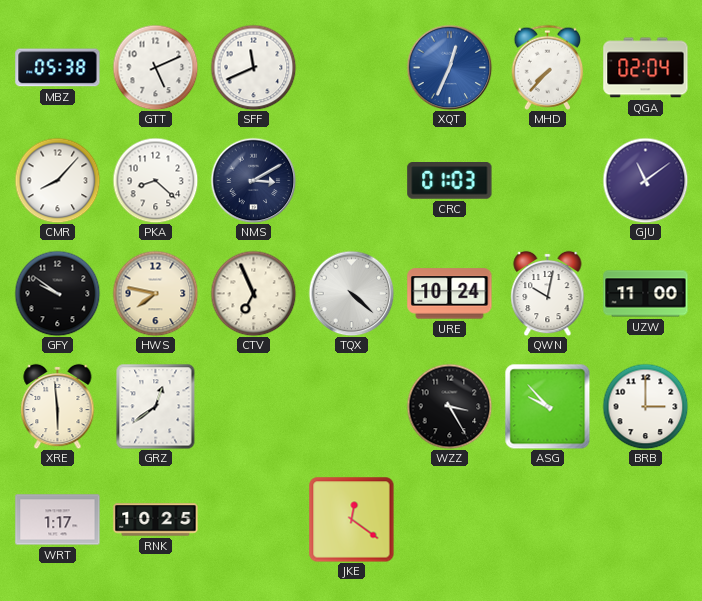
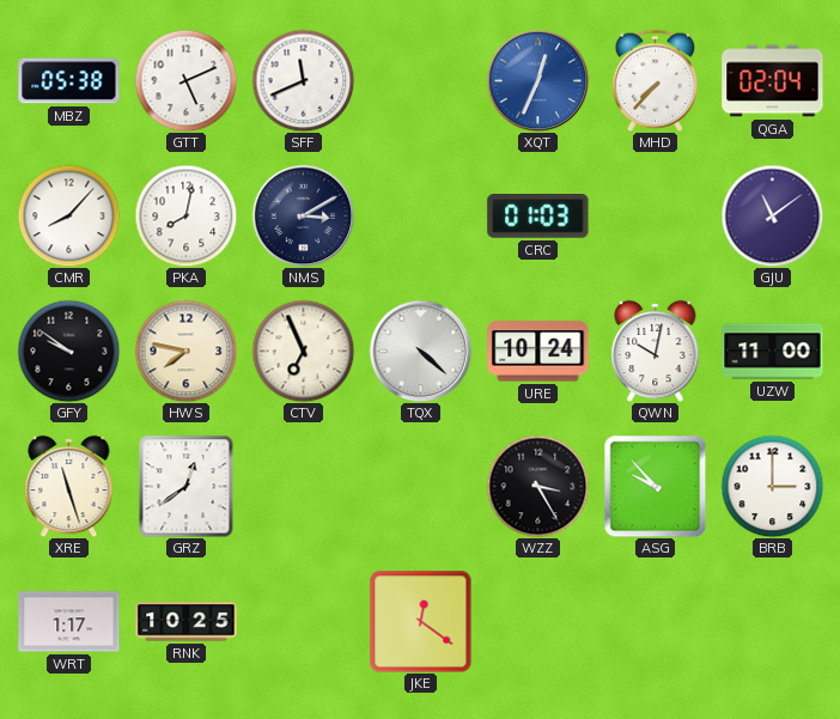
PKA: 8:22 -> 8:02 (185, 215)
XRE: 5:59 -> 11:27 (69, 486)
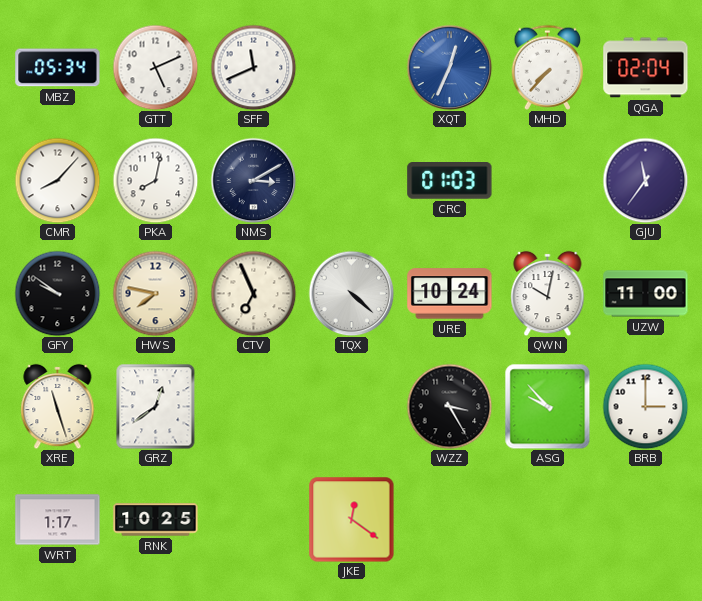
MBZ: 05:38 -> 05:34 (58, 68)
GJU: 11:09 -> 11:36 (645, 180)
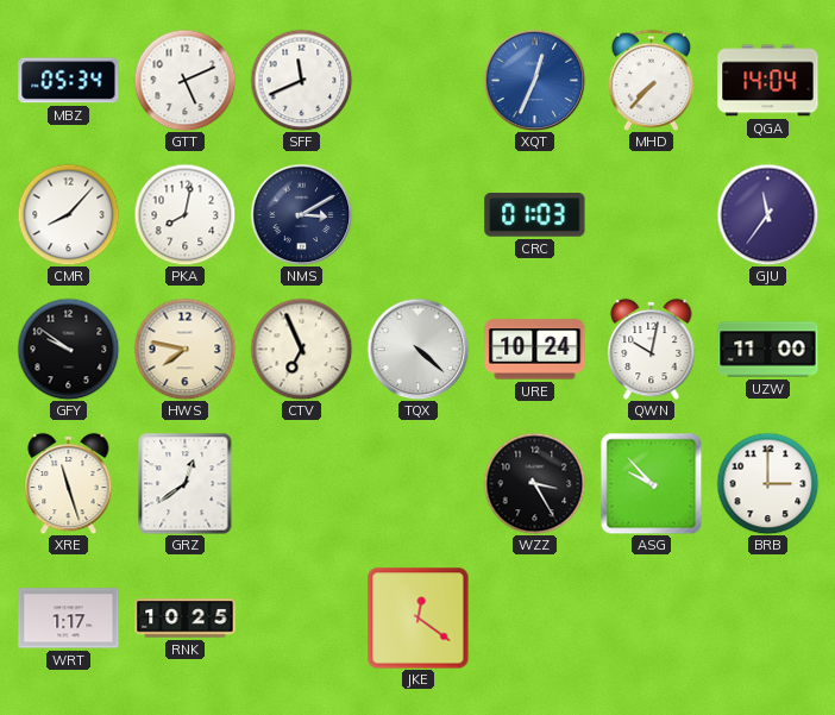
QGA: 02:04 -> 14:04 (768, 81)
